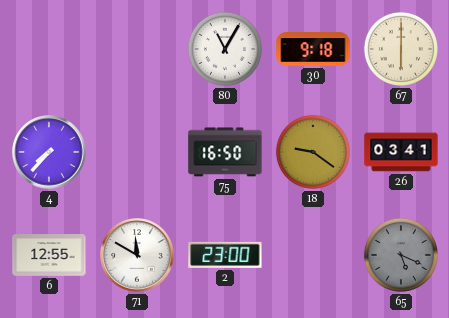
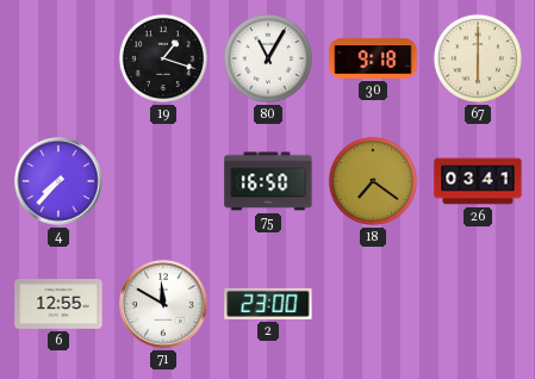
19: none -> 1:18 (163, 58)
18: 9:21 -> 7:21 (373, 181)
65: 5:19 -> none (401, 255)
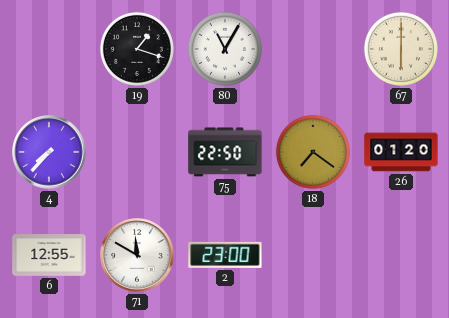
30: 9:18 -> none (373, 58)
75: 16:50 -> 22:50 (225, 152)
26: 03:41 -> 01:20 (401, 152)
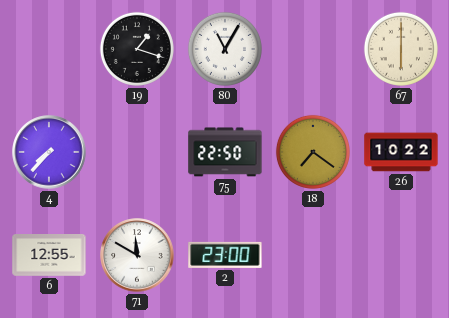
26: 01:20 -> 10:22 (401, 152)
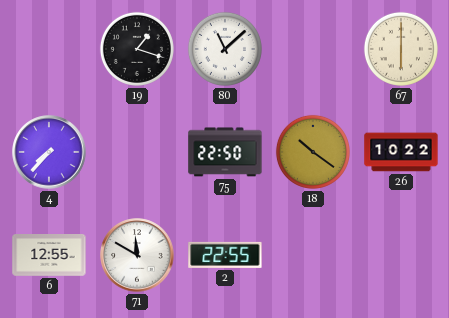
80: 11:05 -> 11:08 (225, 49)
18: 7:21 -> 10:21 (313, 152)
2: 23:00 -> 22:55 (225, 255)
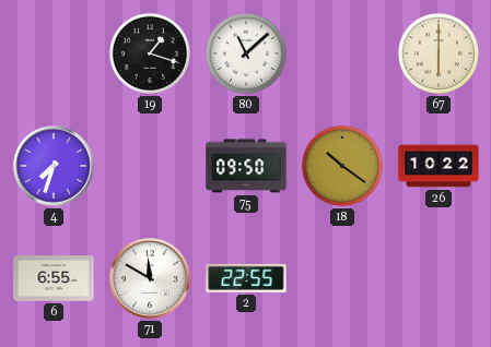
4: 7:37 -> 7:33 (54, 166)
75: 22:50 -> 09:50 (246, 166)
6: 12:55 -> 6:55 (54, 278)
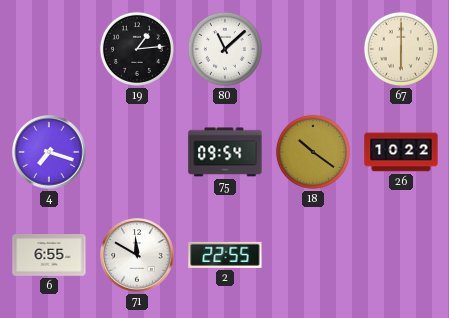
19: 1:18 -> 1:14 (137, 49)
4: 7:33 -> 7:18 (49, 152)
75: 09:50 -> 09:54 (225, 152)
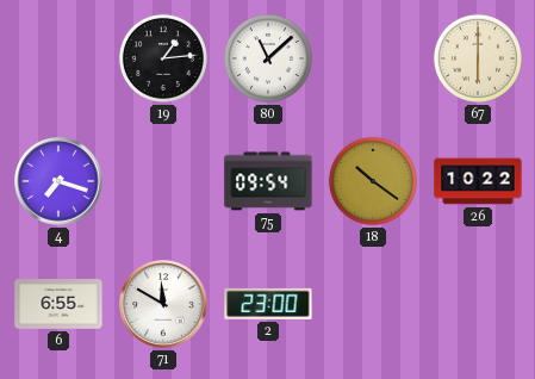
2: 22:55 -> 23:00 (268, 304)
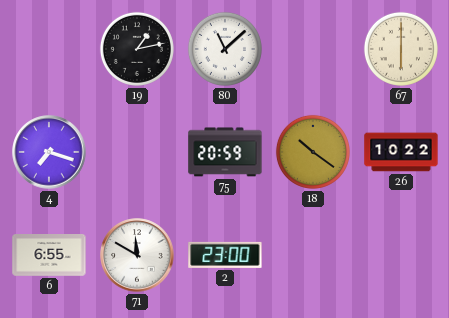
19: 1:14 -> 1:13 (137, 49)
75: 09:54 -> 20:59 (225, 152)
